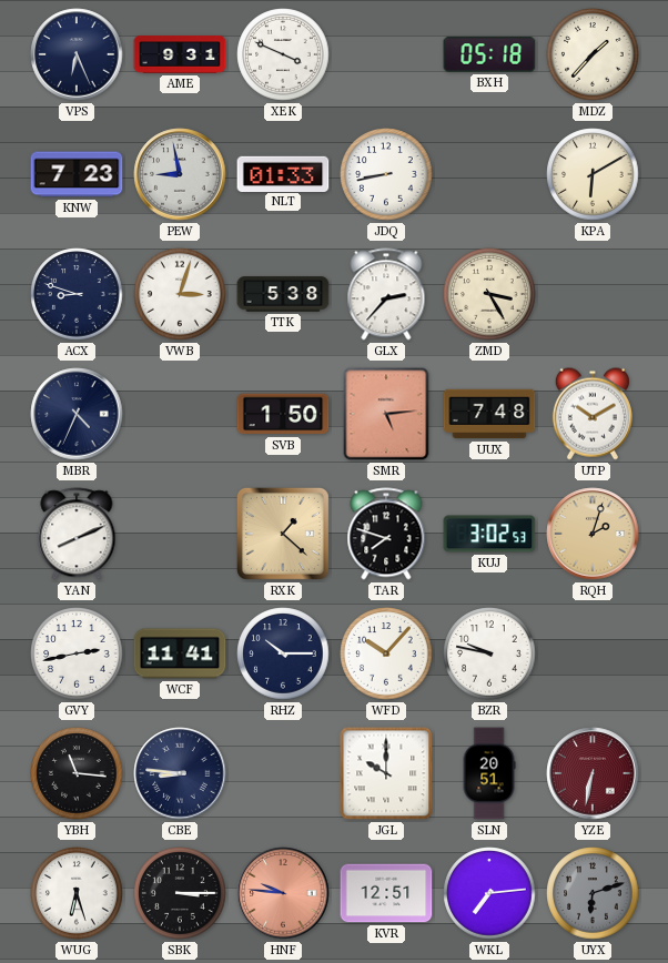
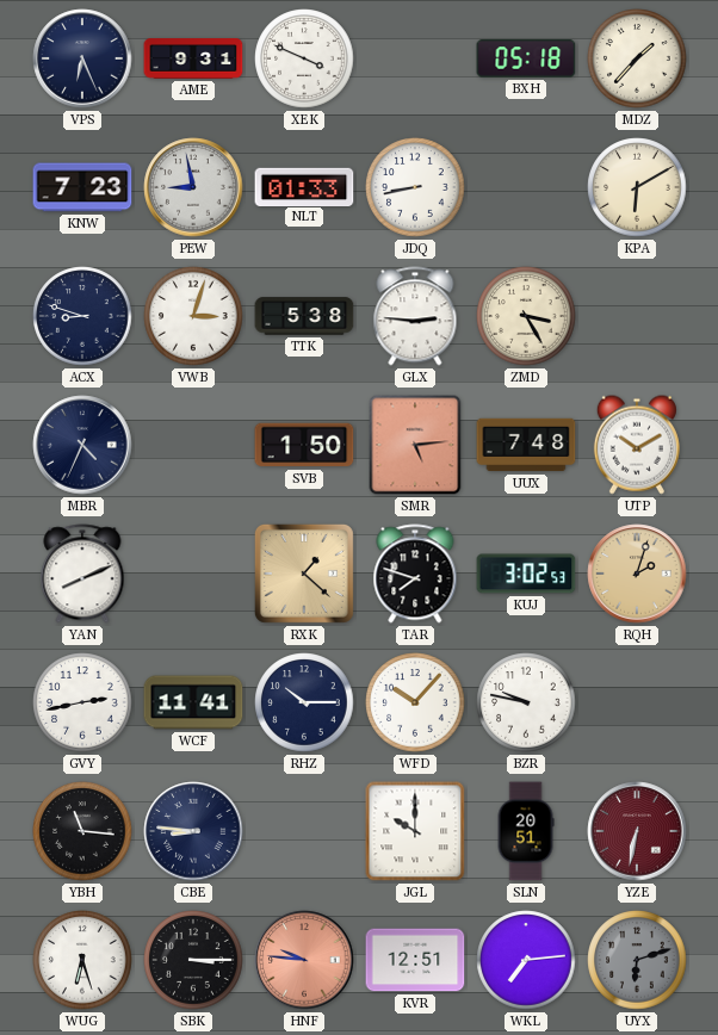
GLX: 2:37 -> 2:46 (415, 316)
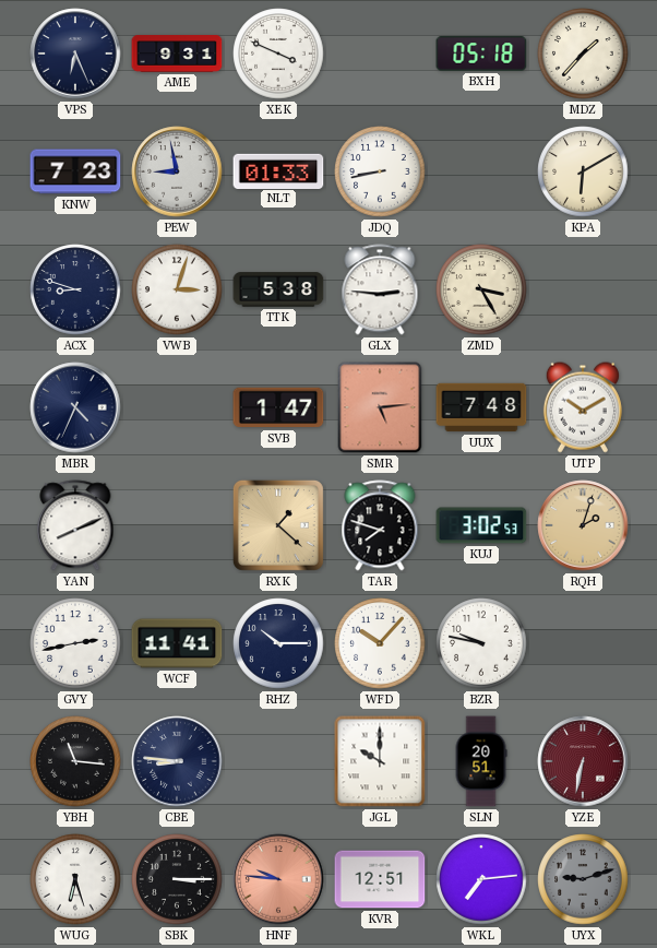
SVB: 1:50 -> 1:47 (278, 407)
UYX: 6:12 -> 9:12 (583, 879)
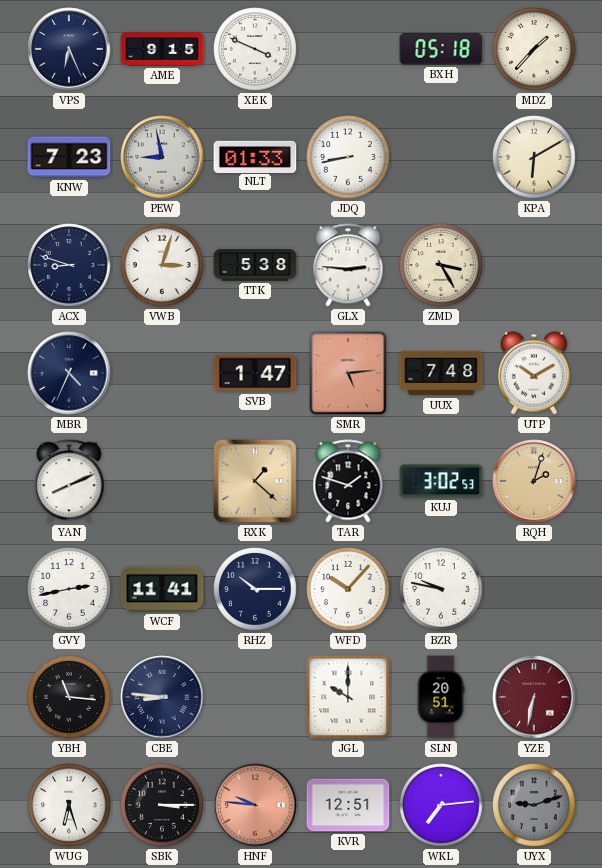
AME: 9:31 -> 9:15 (162, 49)
TAR: 7:48 -> 1:48 (348, 481)
